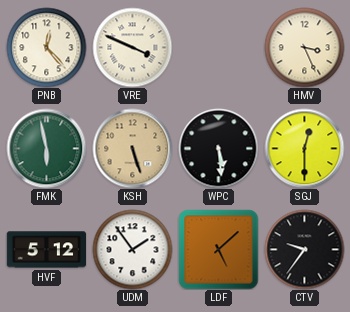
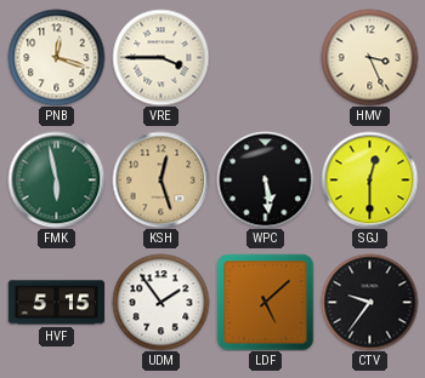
PNB: 12:23 -> 12:18 (56, 57)
VRE: 3:49 -> 3:45 (160, 57)
KSH: 5:27 -> 12:27 (160, 179)
HVF: 5:12 -> 5:15 (56, 303)
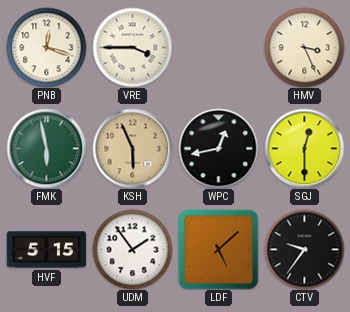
KSH: 12:27 -> 5:56 (132, 148)
WPC: 5:29 -> 12:43 (218, 148)
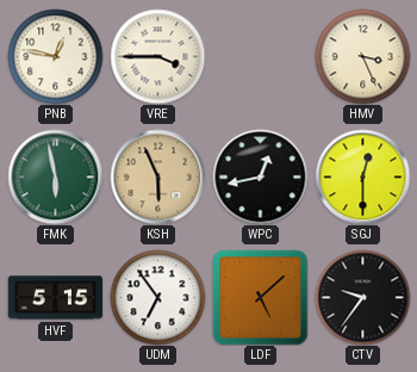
PNB: 12:18 -> 12:47 (55, 56)
UDM: 1:54 -> 6:54 (157, 297)
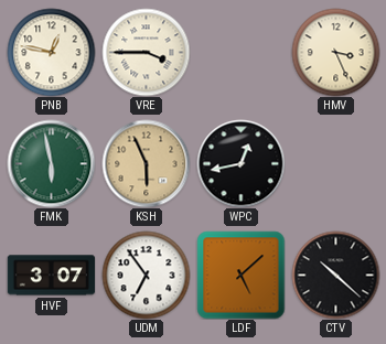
SGJ: 12:30 -> none (362, 176)
HVF: 5:15 -> 3:07 (51, 276)
CTV: 9:36 -> 10:22 (335, 275)
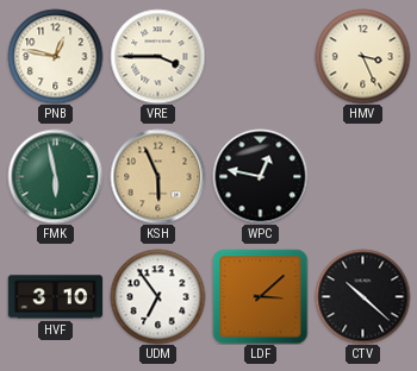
WPC: 12:43 -> 12:47 (260, 176)
HVF: 3:07 -> 3:10 (55, 297)
LDF: 5:08 -> 3:08 (260, 296)
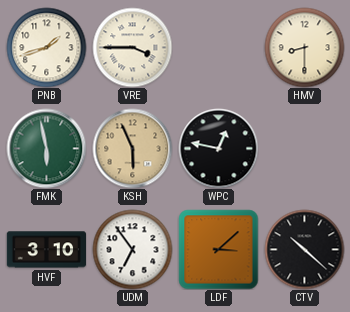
PNB: 12:47 -> 1:42 (46, 47)
HMV: 3:26 -> 8:30 (304, 47)
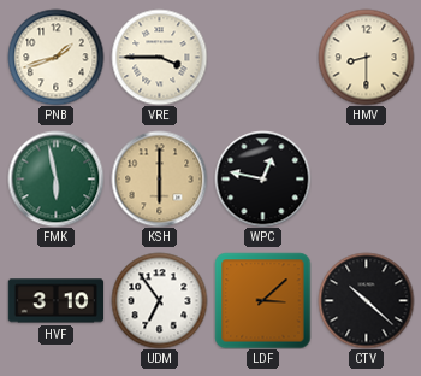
KSH: 5:56 -> 6:00 (159, 178)
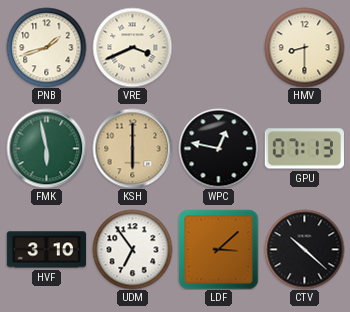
VRE: 3:45 -> 3:41 (132, 47)
GPU: none -> 07:13 (304, 149)
